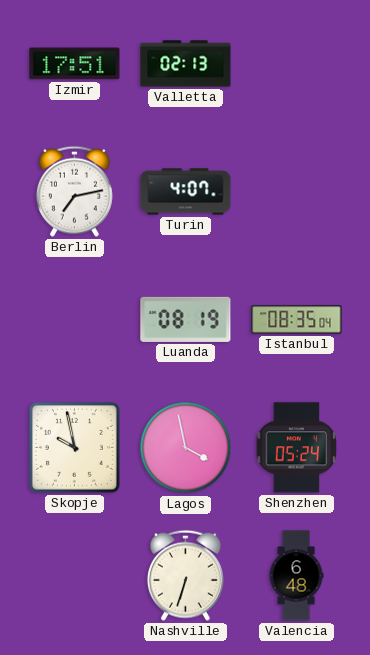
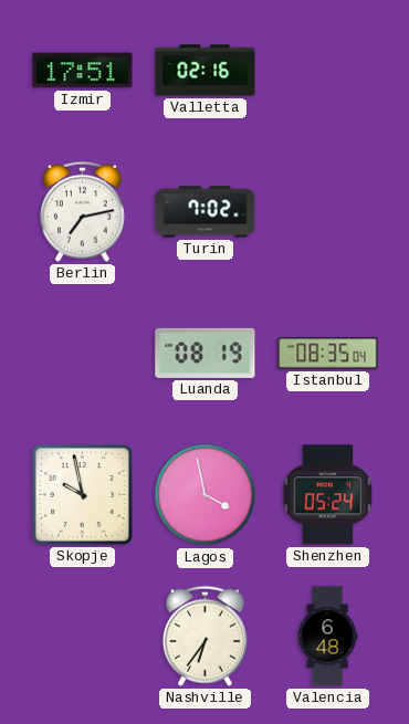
Valletta: 02:13 -> 02:16 (206, 71)
Turin: 4:07 -> 7:02 (206, 212)
Nashville: 6:33 -> 6:36 (204, 636)
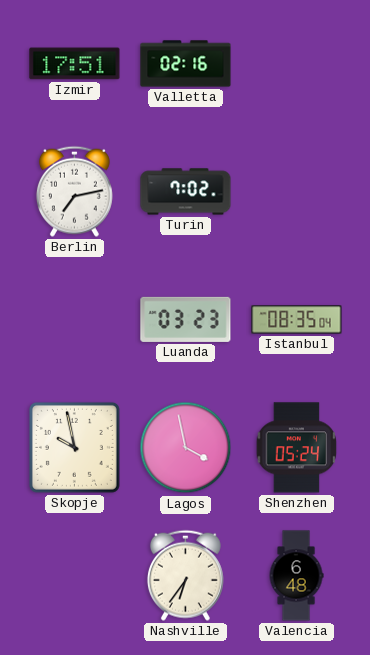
Luanda: 08:19 -> 03:23 (186, 319)
